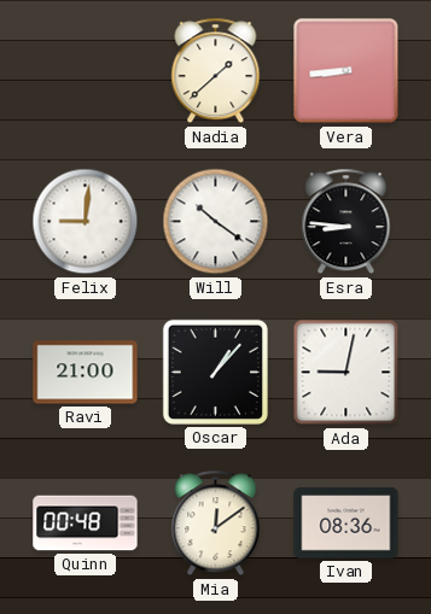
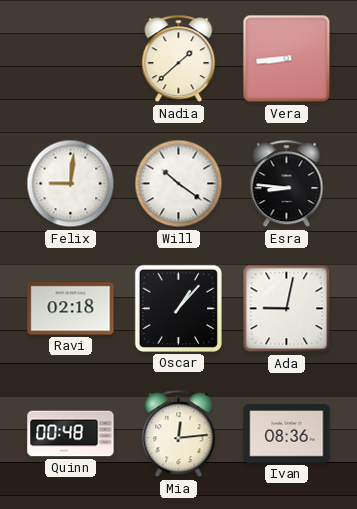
Ravi: 21:00 -> 02:18 (71, 309)
Mia: 12:09 -> 12:14 (179, 434)
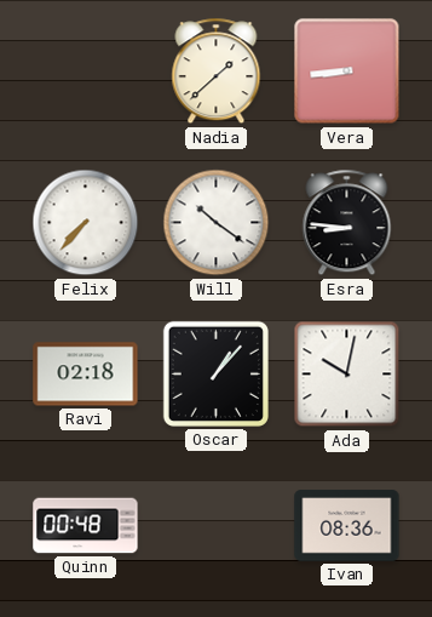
Felix: 9:01 -> 7:37 (86, 223)
Ada: 9:02 -> 10:02 (347, 375)
Mia: 12:14 -> none (179, 434)
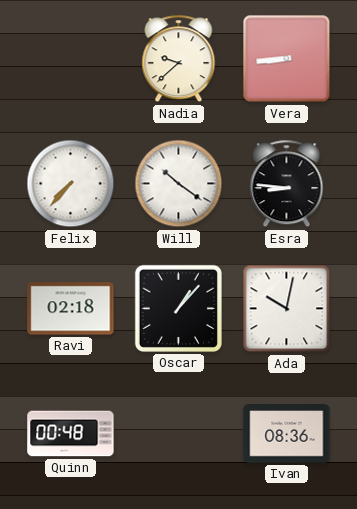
Nadia: 1:38 -> 9:38 (179, 59)
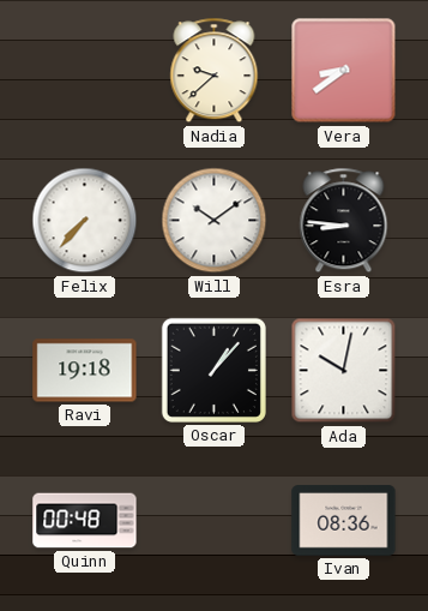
Vera: 8:44 -> 8:39 (344, 71)
Will: 10:21 -> 10:09 (215, 221)
Ravi: 02:18 -> 19:18 (85, 371)
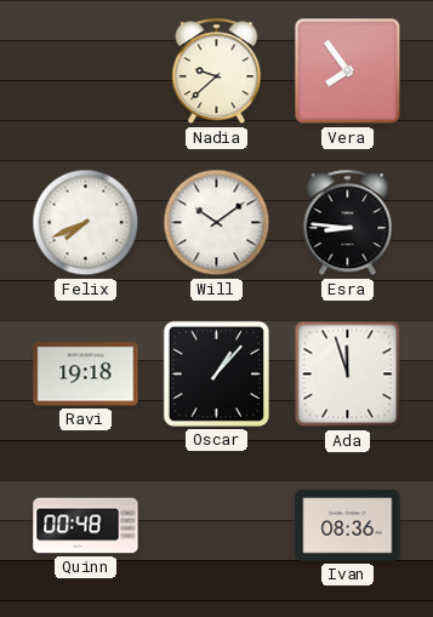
Vera: 8:39 -> 7:54 (348, 72)
Felix: 7:37 -> 7:41 (86, 223)
Ada: 10:02 -> 11:57 (348, 375)
